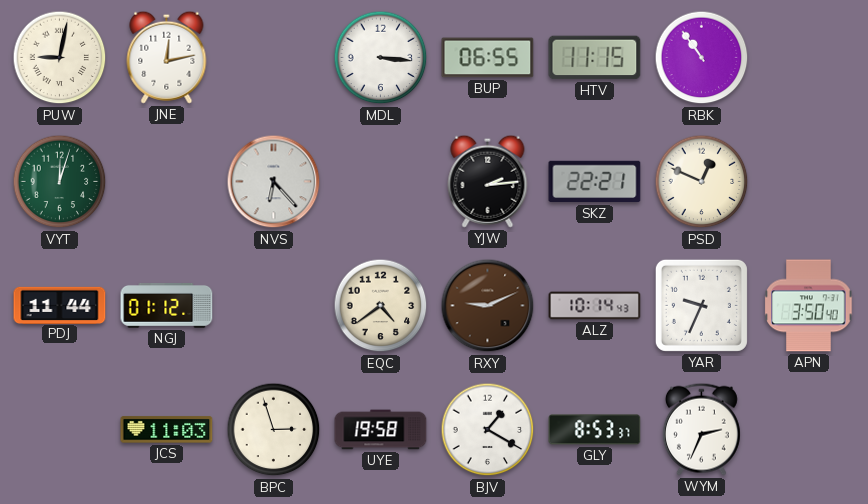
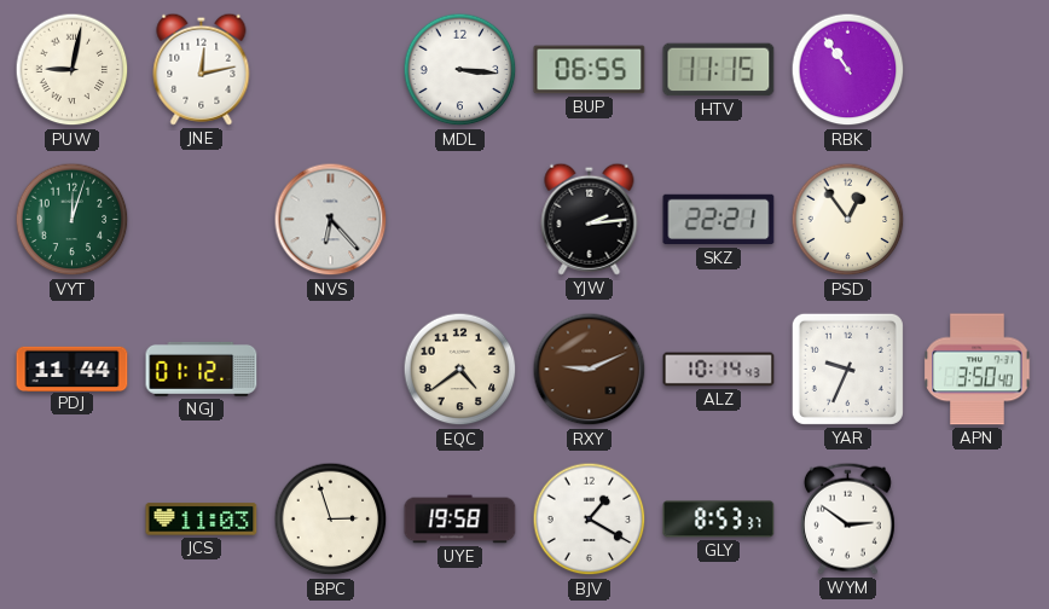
PSD: 12:49 -> 12:54 (848, 220)
WYM: 2:34 -> 2:51 (847, 518)
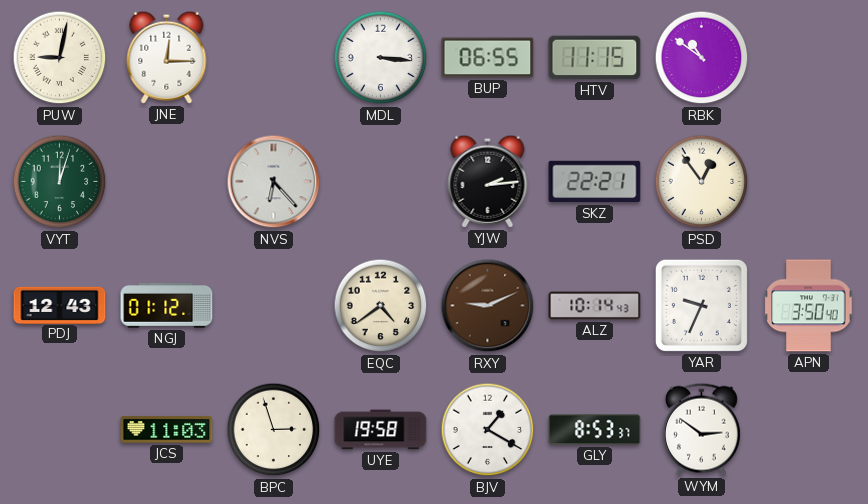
JNE: 12:13 -> 12:15 (167, 57)
RBK: 10:54 -> 10:51 (702, 58)
PDJ: 11:44 -> 12:43 (60, 305)
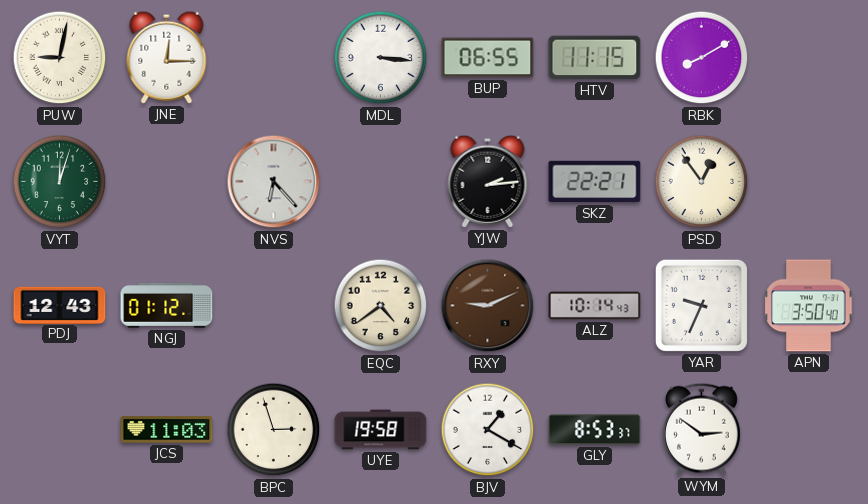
RBK: 10:51 -> 8:10 (702, 58)
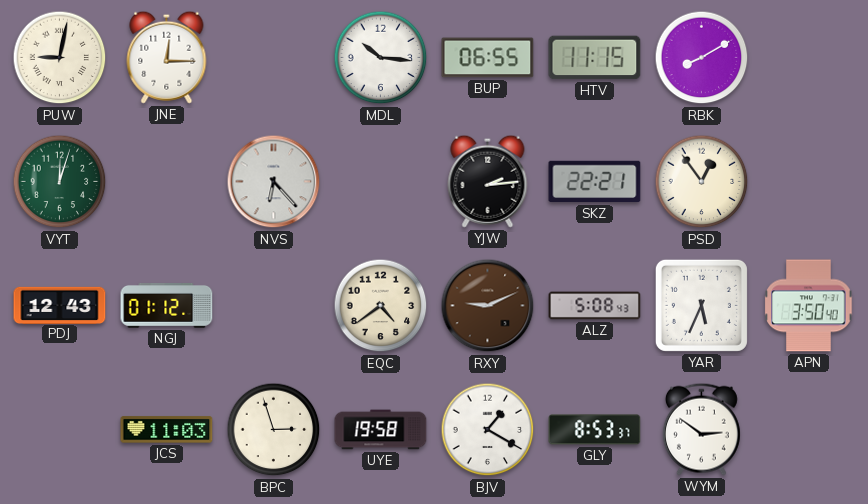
MDL: 3:16 -> 10:16 (381, 58)
ALZ: 10:14 -> 5:08 (595, 306)
YAR: 9:34 -> 5:34 (701, 305)
